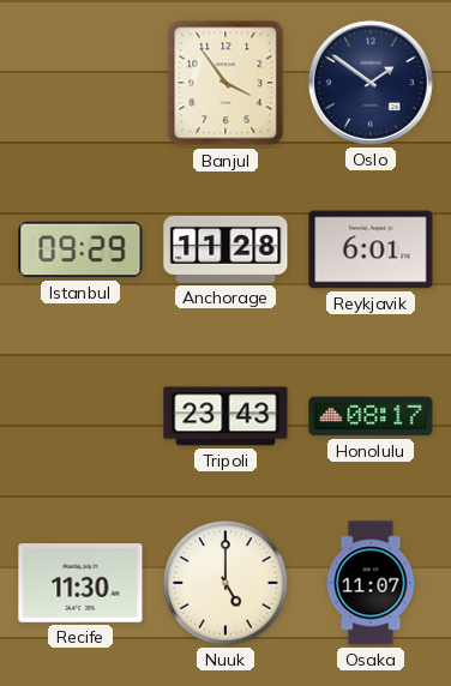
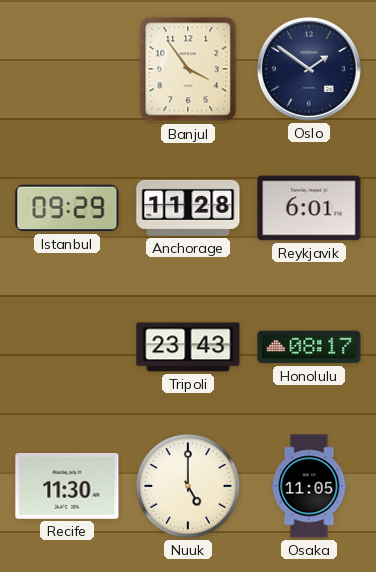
Osaka: 11:07 -> 11:05 (309, 486)
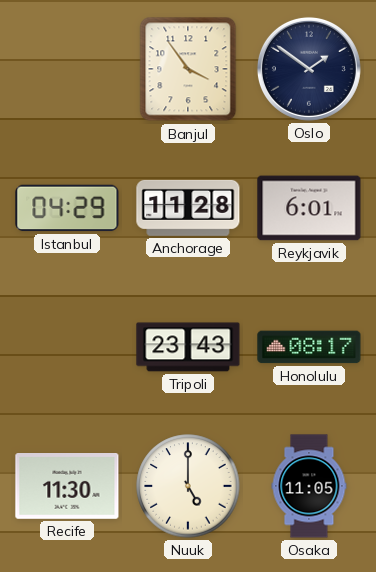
Istanbul: 09:29 -> 04:29 (67, 208)
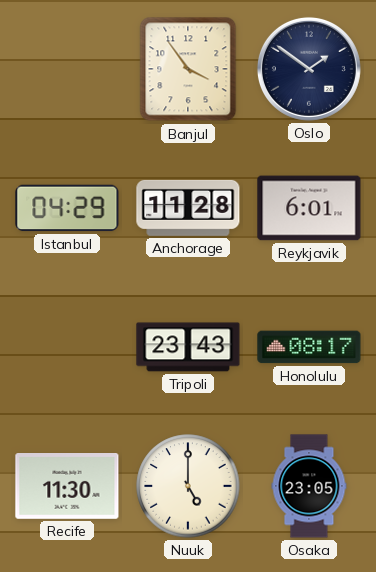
Osaka: 11:05 -> 23:05 (309, 486)
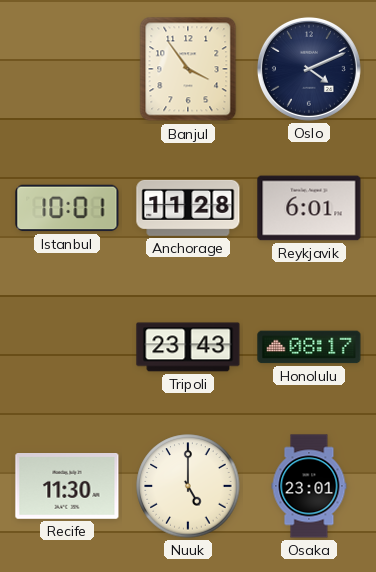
Oslo: 1:51 -> 4:11 (309, 69)
Istanbul: 04:29 -> 10:01 (67, 208)
Osaka: 23:05 -> 23:01 (309, 486)
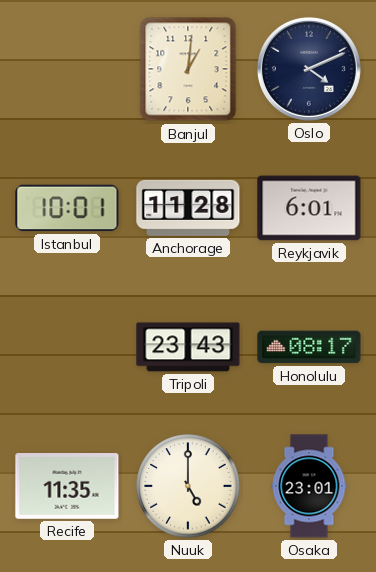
Banjul: 3:54 -> 1:01 (188, 69)
Recife: 11:30 -> 11:35 (67, 487)
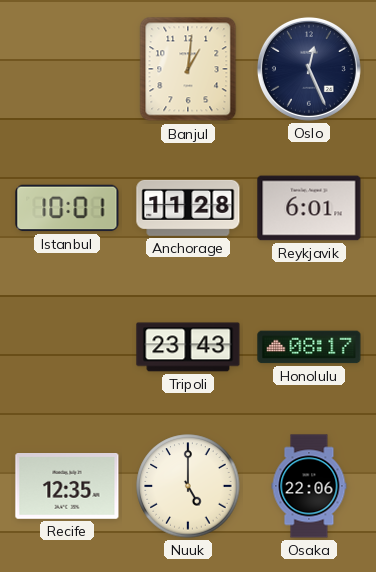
Oslo: 4:11 -> 12:26 (309, 69)
Recife: 11:35 -> 12:35 (67, 487)
Osaka: 23:01 -> 22:06 (309, 486)
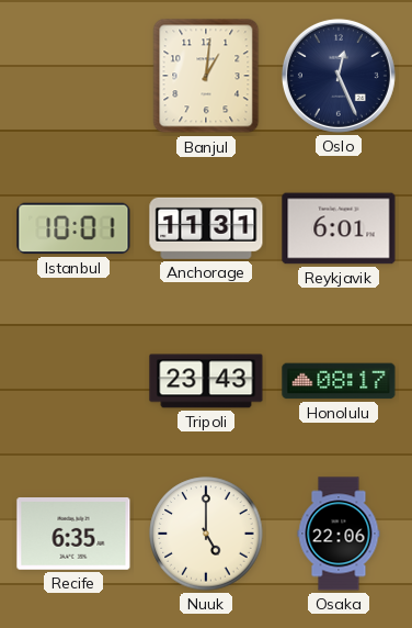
Anchorage: 11:28 -> 11:31 (206, 228)
Recife: 12:35 -> 6:35 (73, 535)
